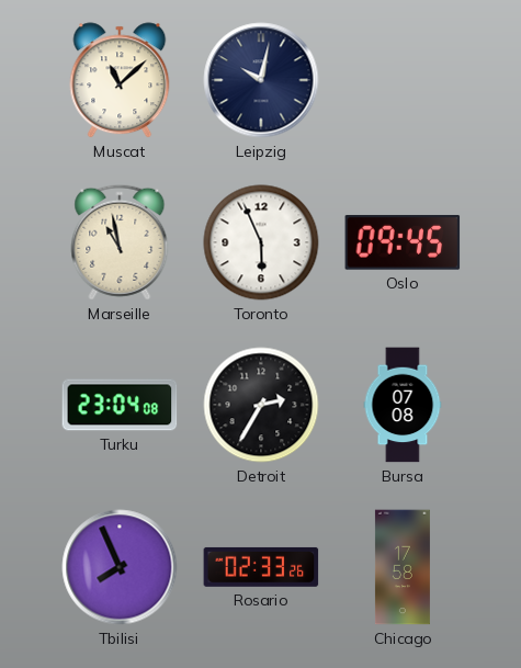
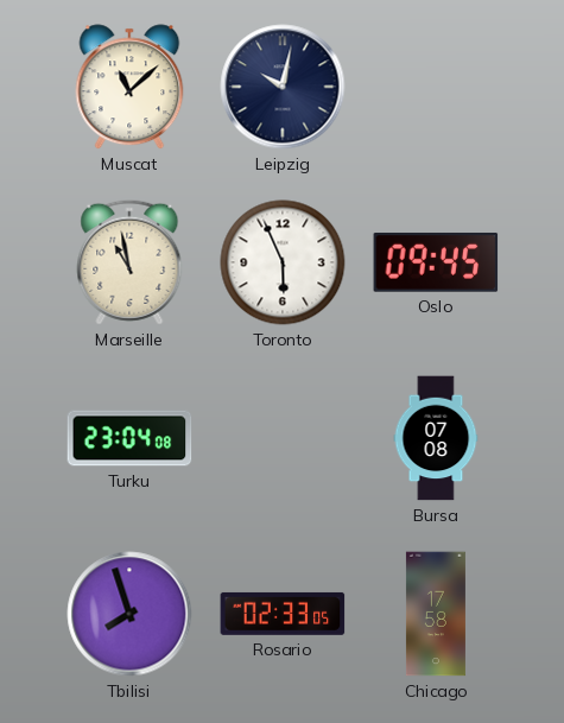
Detroit: 2:35 -> none (261, 405)
Tbilisi: 7:56 -> 7:57 (129, 614)
Rosario: 02:33:26 -> 02:33:05 (283, 614)
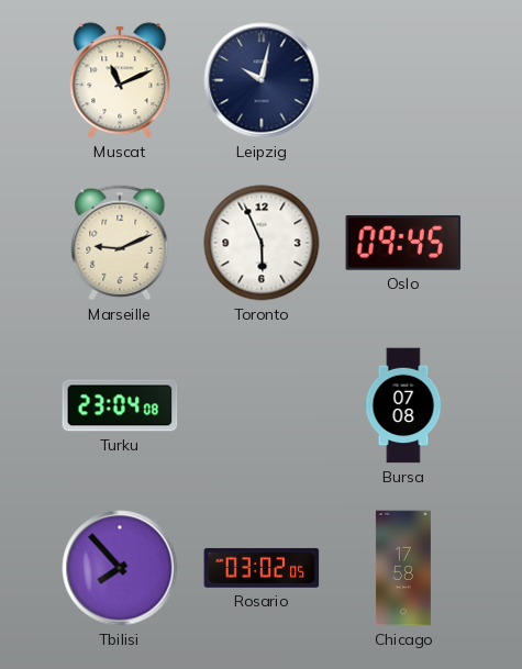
Muscat: 11:08 -> 11:11 (120, 80)
Marseille: 10:58 -> 9:11 (120, 243)
Tbilisi: 7:57 -> 7:53 (120, 568)
Rosario: 02:33 -> 03:02 (262, 568)
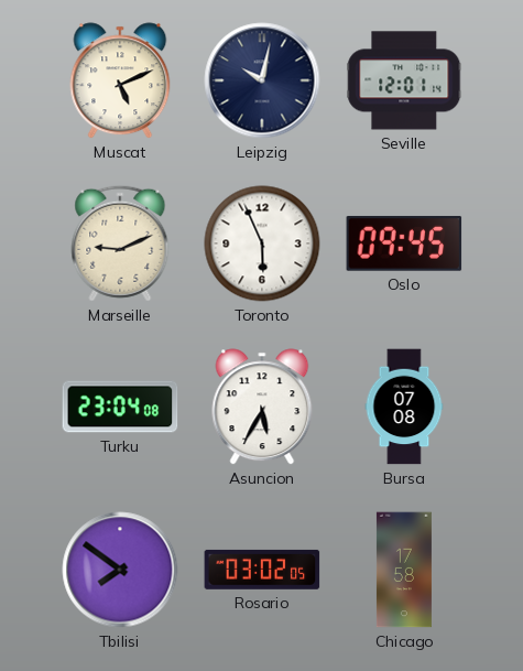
Muscat: 11:11 -> 5:11 (120, 80)
Seville: none -> 12:01 (404, 80)
Asuncion: none -> 5:35 (262, 407)
Tbilisi: 7:53 -> 7:51 (120, 570)
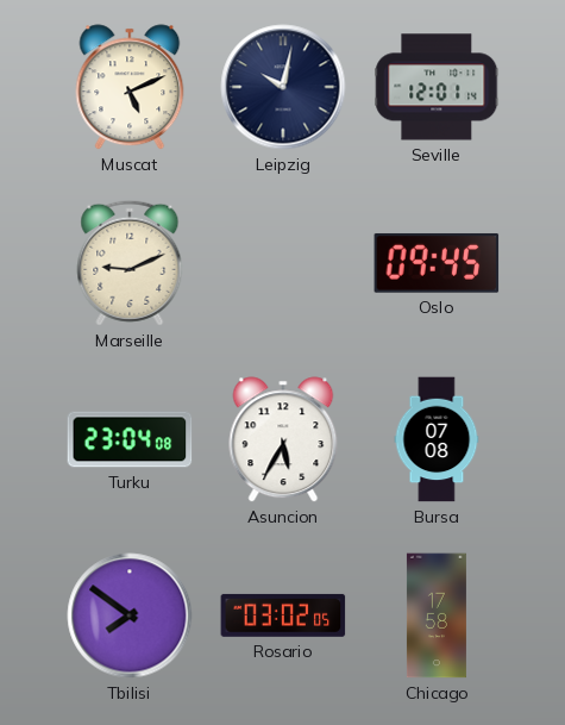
Toronto: 5:56 -> none (262, 243)
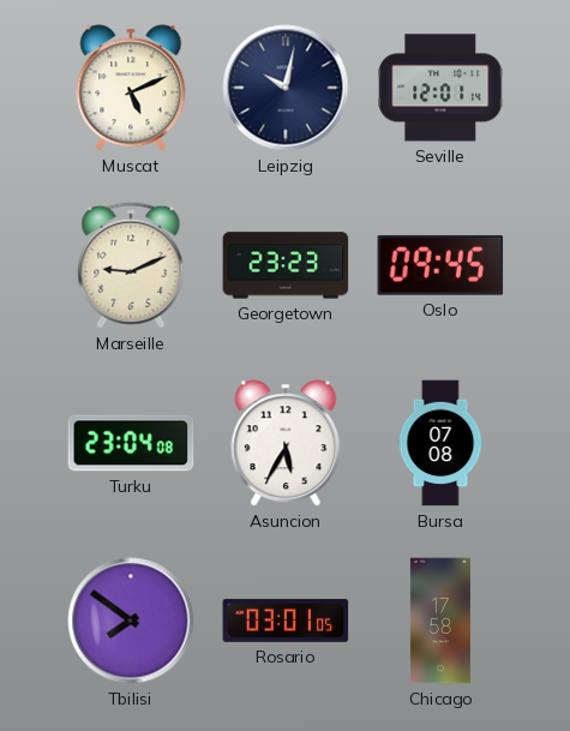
Georgetown: none -> 23:23 (286, 265)
Rosario: 03:02 -> 03:01 (286, 621)
